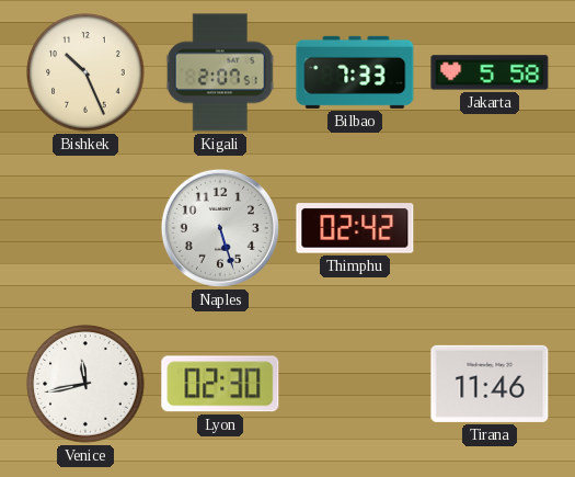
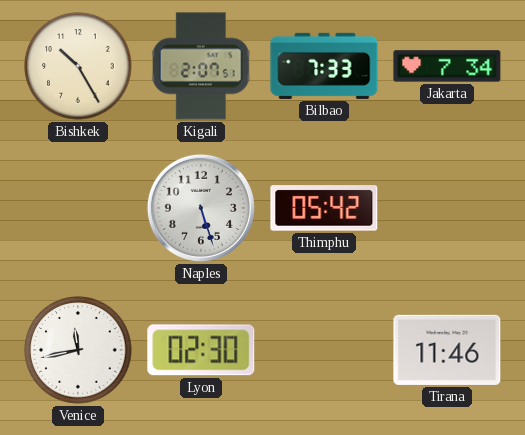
Bishkek: 10:26 -> 10:25 (78, 66)
Jakarta: 5:58 -> 7:34 (447, 66)
Thimphu: 02:42 -> 05:42 (324, 208)
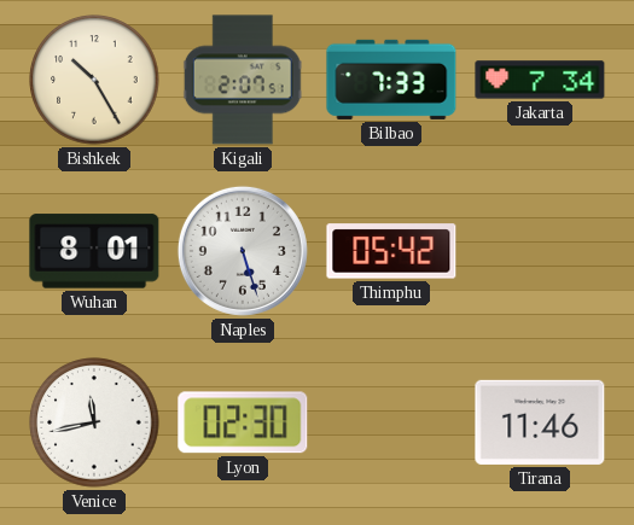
Wuhan: none -> 8:01 (94, 251)
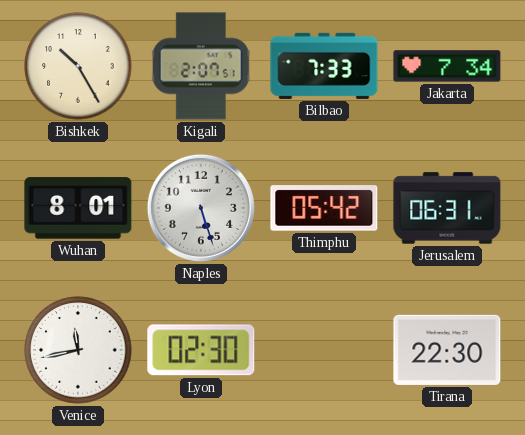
Jerusalem: none -> 06:31 (447, 208)
Tirana: 11:46 -> 22:30 (447, 350)
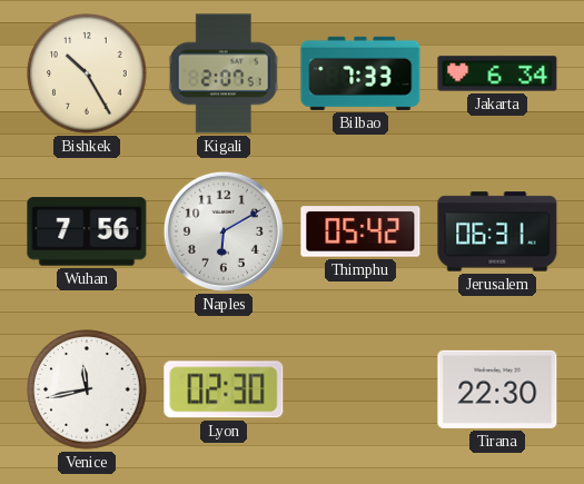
Jakarta: 7:34 -> 6:34 (497, 73)
Wuhan: 8:01 -> 7:56 (87, 231)
Naples: 5:27 -> 6:10 (224, 231)
